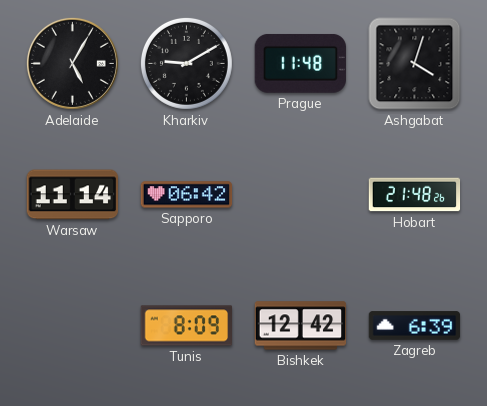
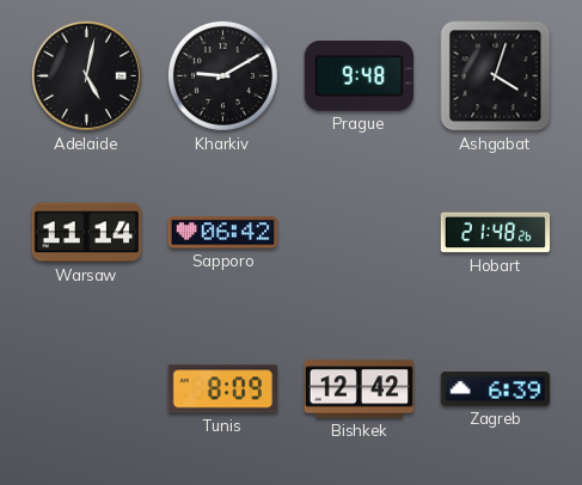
Adelaide: 5:05 -> 5:02 (86, 75)
Prague: 11:48 -> 9:48 (359, 75)
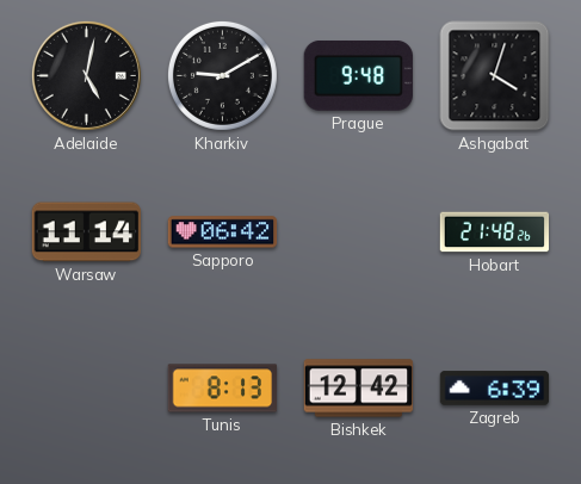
Tunis: 8:09 -> 8:13 (223, 389)
